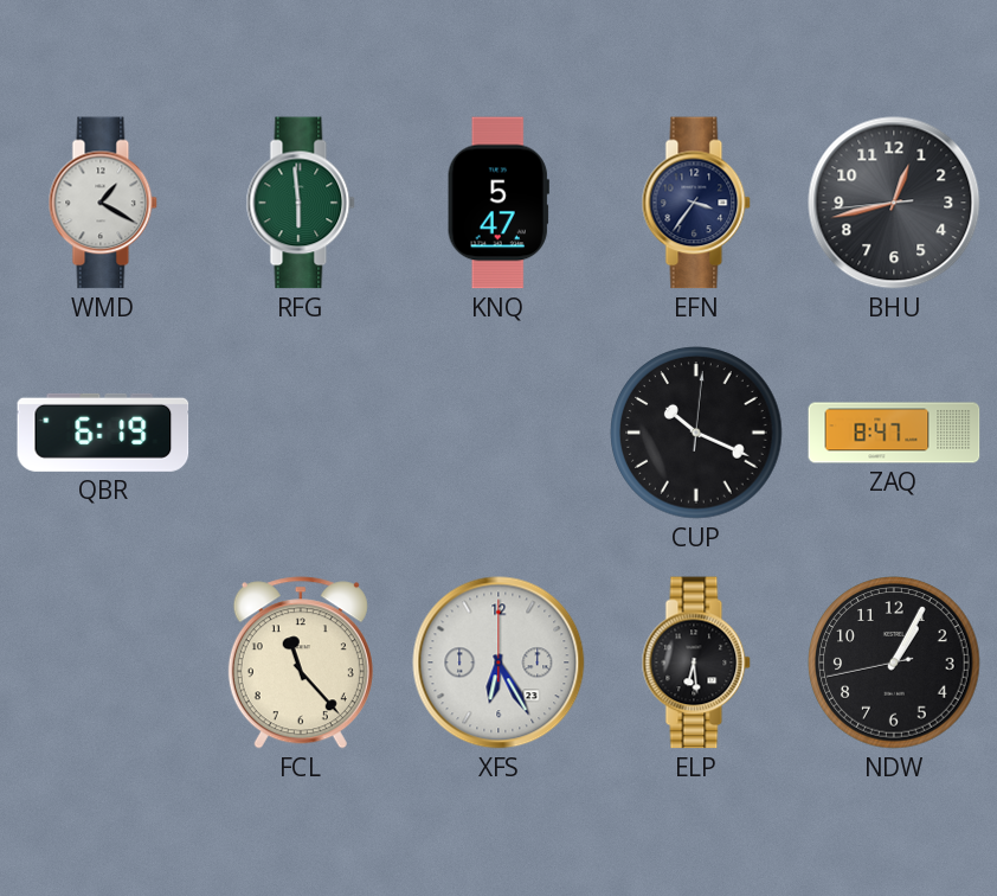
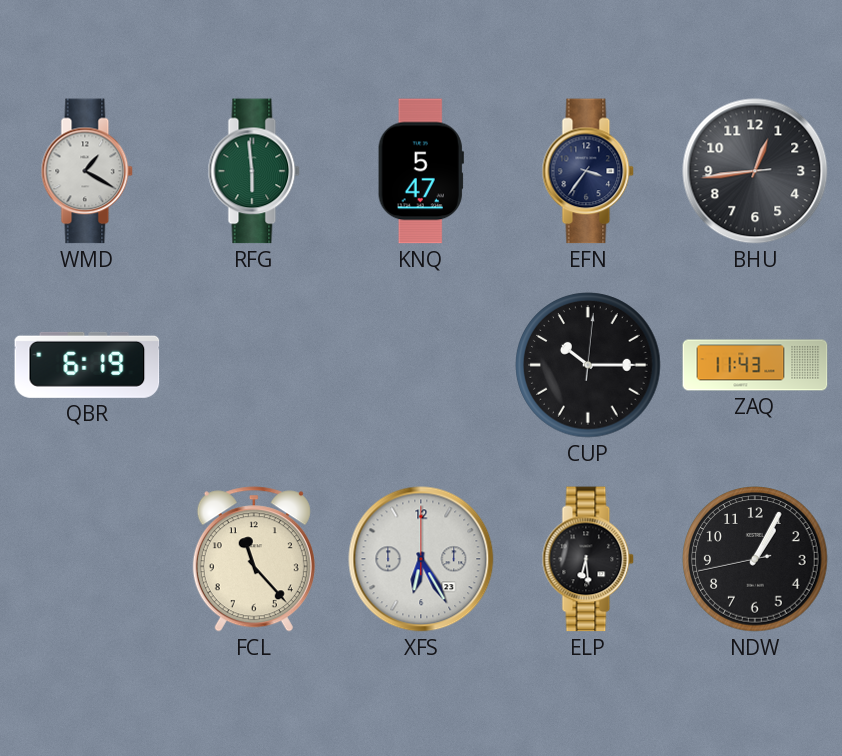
BHU: 12:42 -> 12:43 (755, 171)
CUP: 10:19 -> 10:15 (588, 365)
ZAQ: 8:47 -> 11:43 (755, 365)
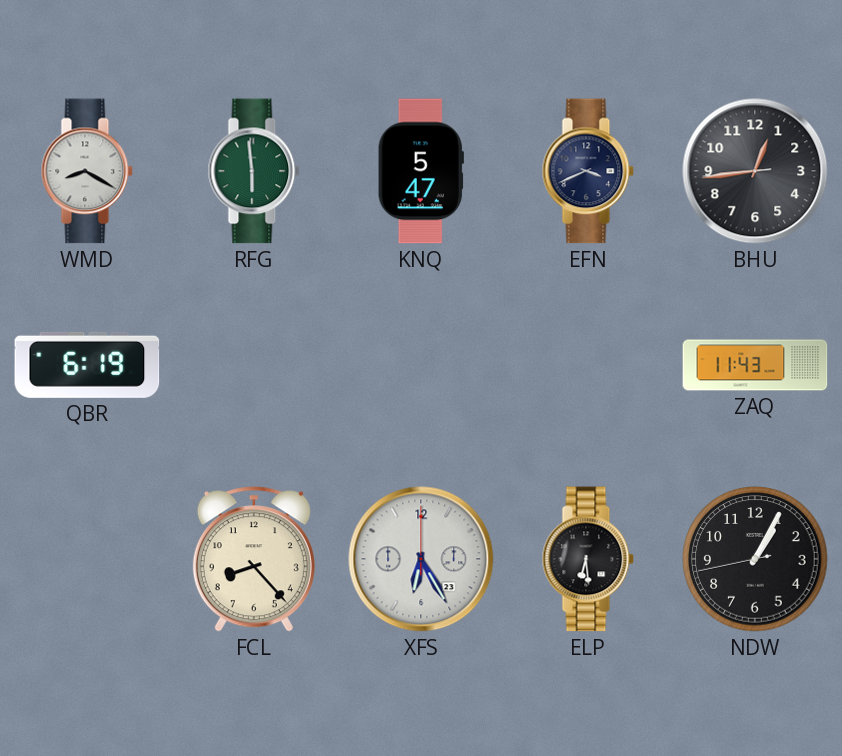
WMD: 1:20 -> 8:20 (87, 171)
EFN: 3:36 -> 3:41 (588, 171)
CUP: 10:15 -> none (588, 365)
FCL: 11:23 -> 8:23 (254, 559)
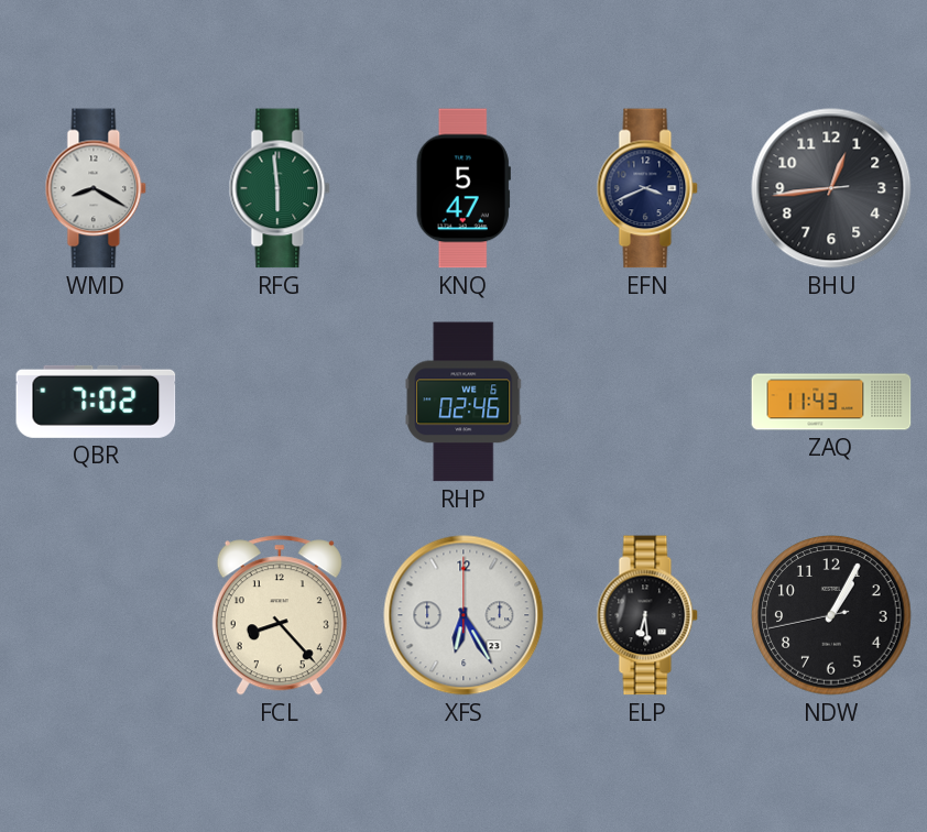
QBR: 6:19 -> 7:02 (96, 402)
RHP: none -> 02:46 (463, 402)
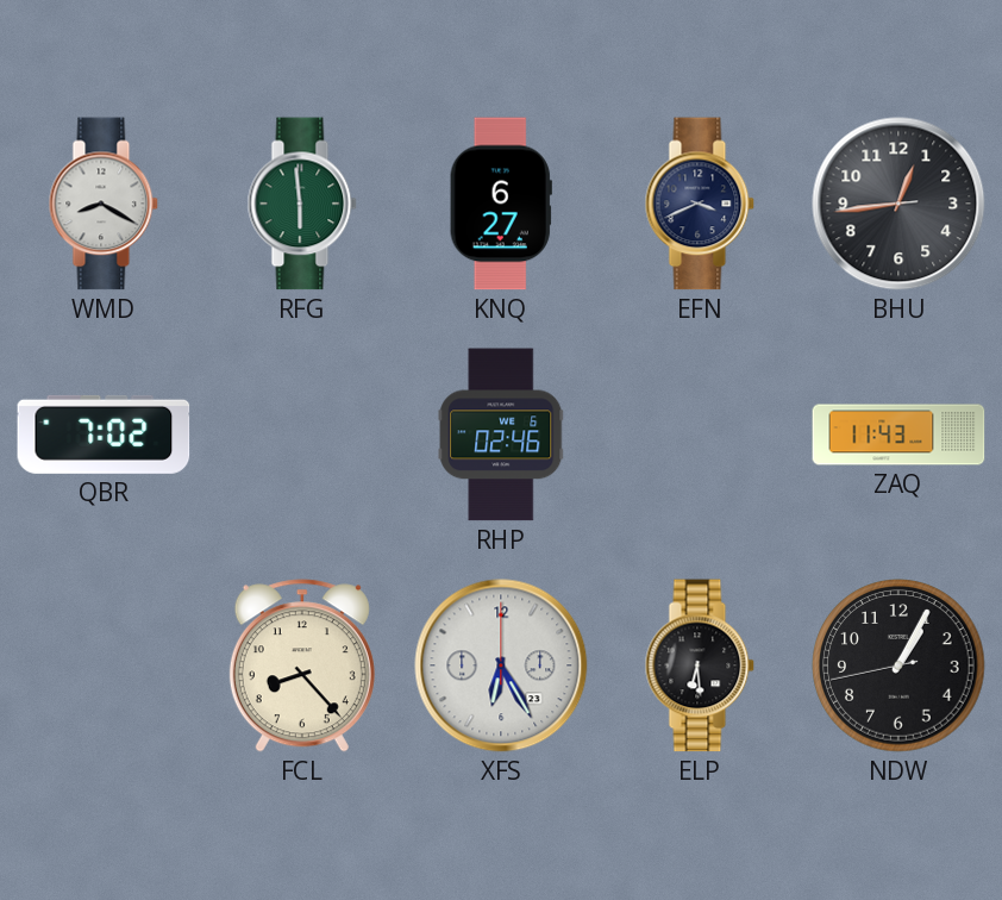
KNQ: 5:47 -> 6:27 (501, 204)
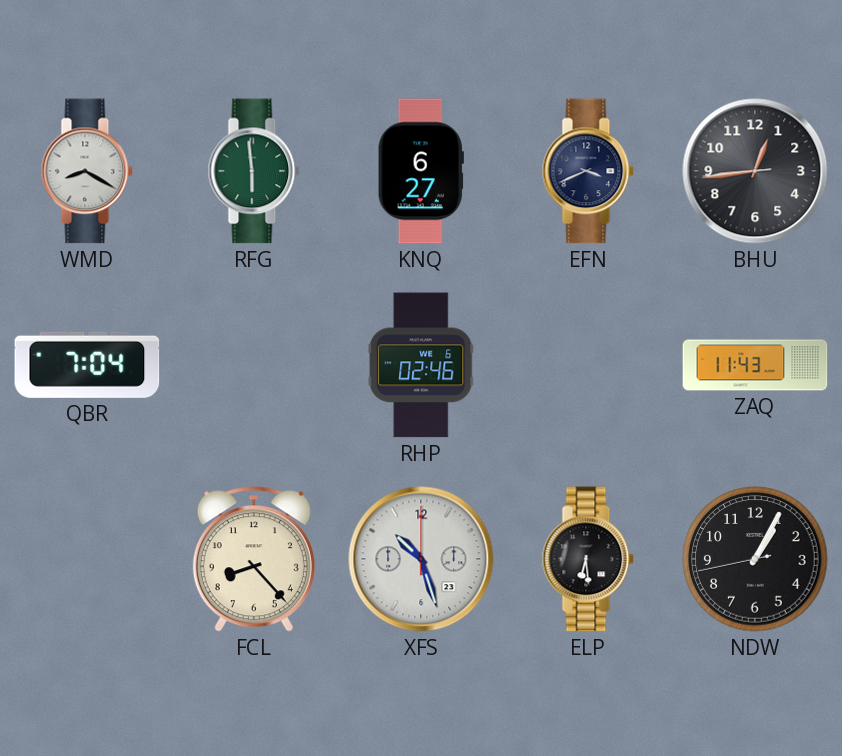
QBR: 7:02 -> 7:04 (87, 365)
XFS: 6:25 -> 10:27 (421, 559)
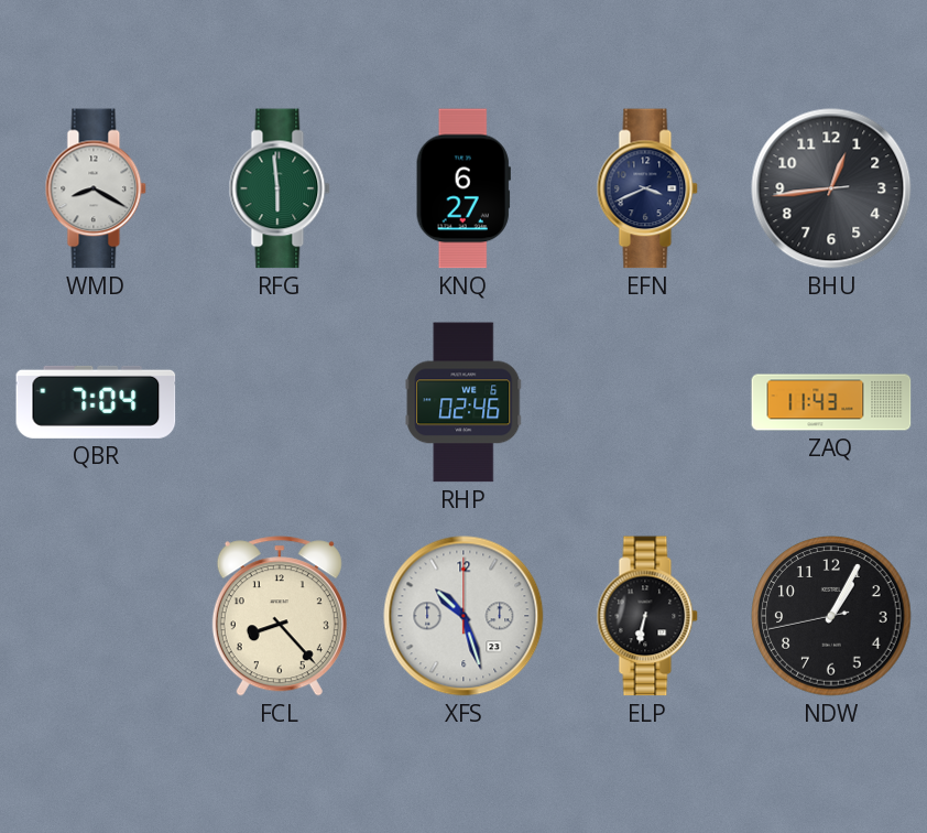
ELP: 6:29 -> 6:32 (647, 616)
